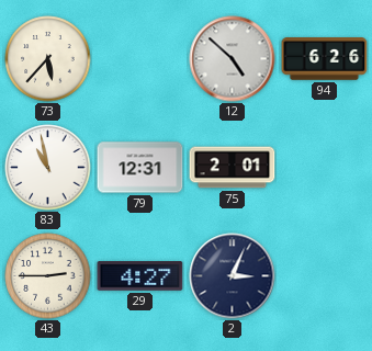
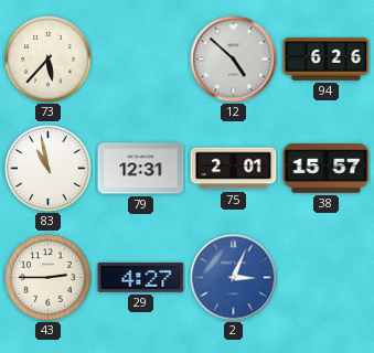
38: none -> 15:57 (327, 169)
2 dial: navy -> blue (234, 278)
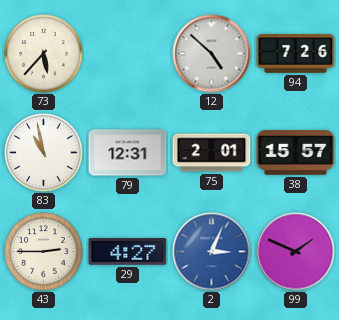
94: 6:26 -> 7:26 (296, 54)
99: none -> 1:49 (296, 252)
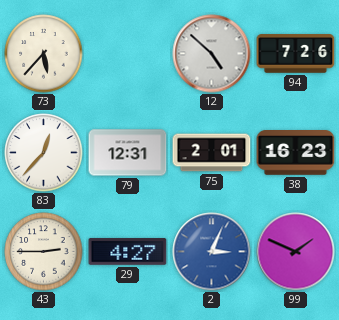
83: 10:58 -> 12:37 (44, 153)
38: 15:57 -> 16:23 (296, 153)
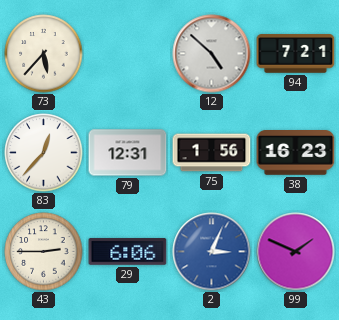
94: 7:26 -> 7:21 (296, 54)
75: 2:01 -> 1:56 (212, 153)
29: 4:27 -> 6:06 (128, 252)
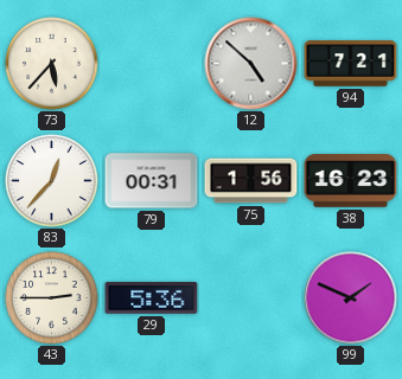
79: 12:31 -> 00:31 (152, 181)
29: 6:06 -> 5:36 (152, 298)
2: 3:04 -> none (212, 252)
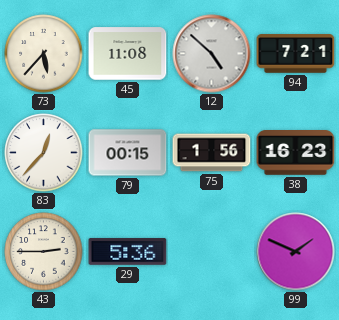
45: none -> 11:08 (128, 54)
79: 00:31 -> 00:15 (128, 153)
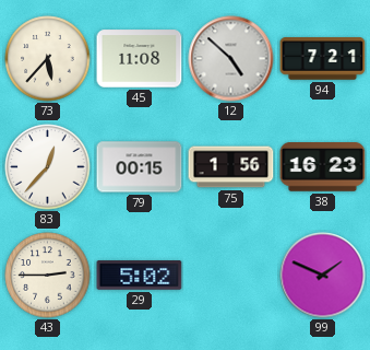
29: 5:36 -> 5:02 (140, 276)
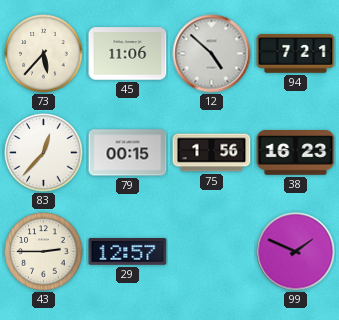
45: 11:08 -> 11:06 (128, 54)
29: 5:02 -> 12:57 (128, 252)
